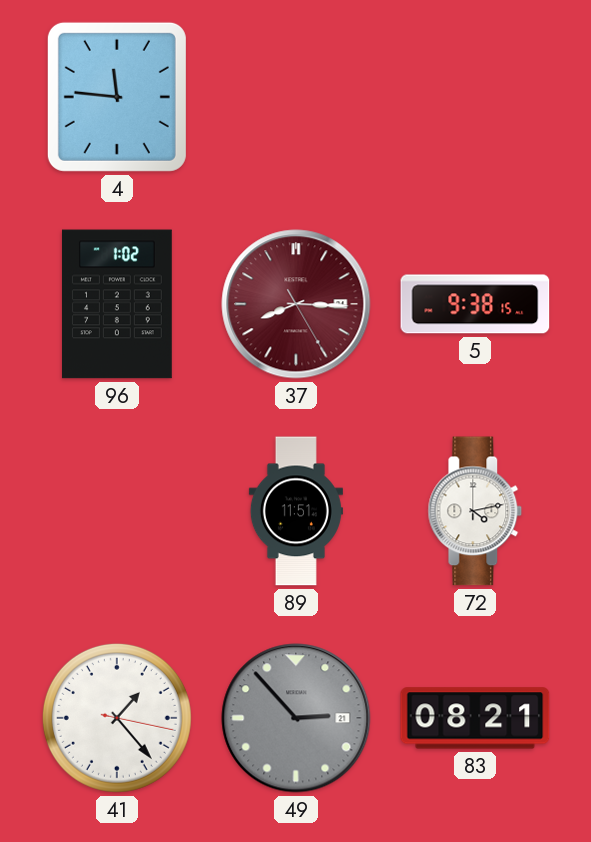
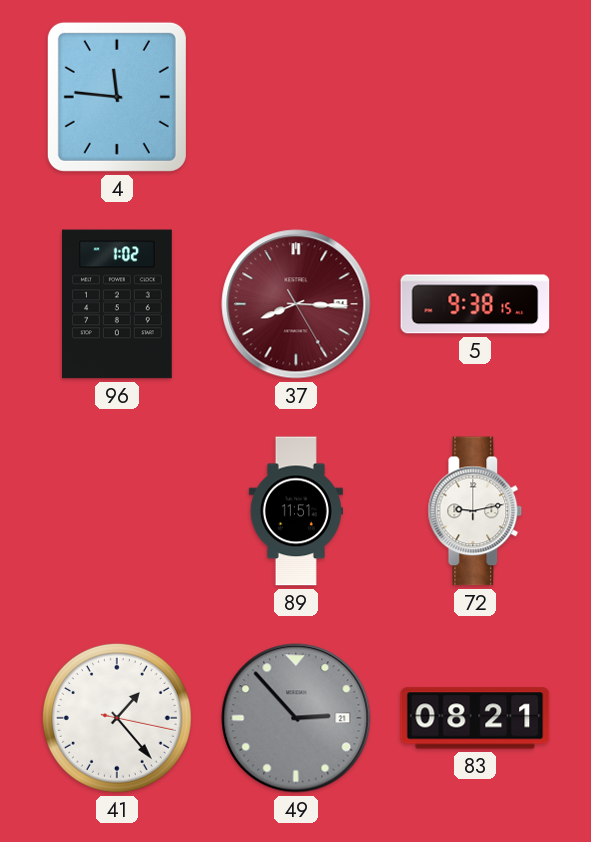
72: 4:13 -> 9:13 (475, 511)
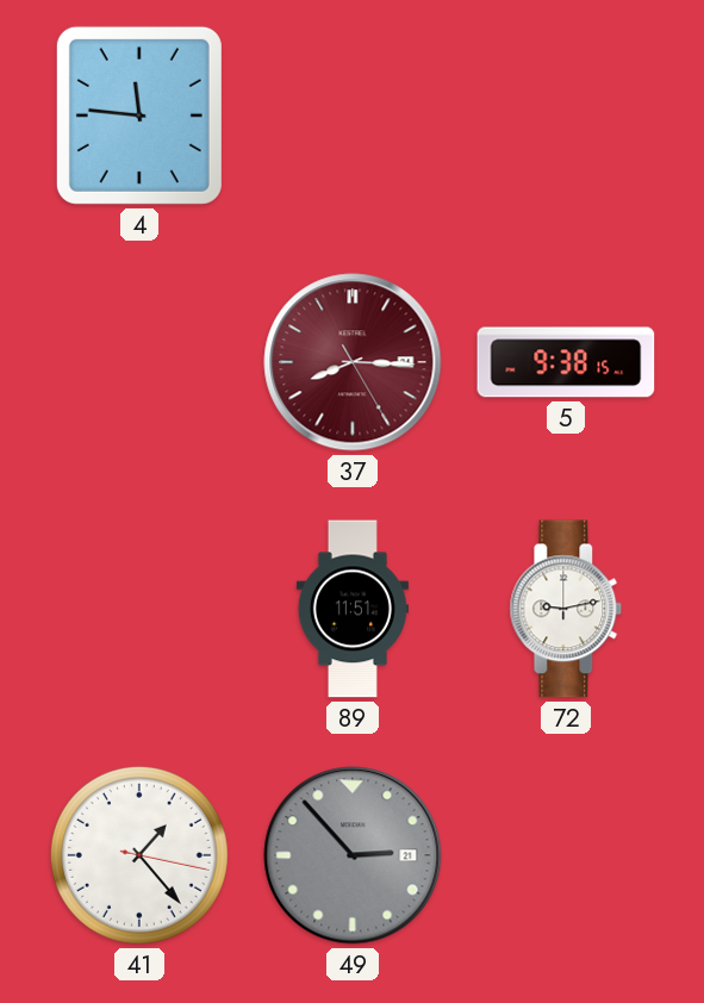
96: 1:02 -> none (117, 304)
83: 08:21 -> none (475, 718)
